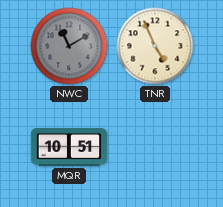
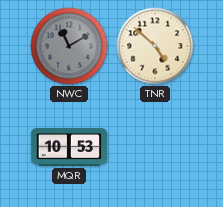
TNR: 4:56 -> 4:52 (155, 46)
MQR: 10:51 -> 10:53 (69, 147)
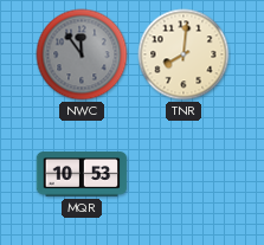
NWC: 11:10 -> 11:54 (82, 54)
TNR: 4:52 -> 8:01 (183, 54)
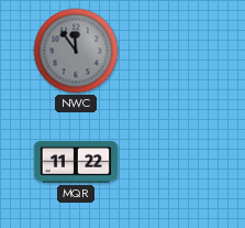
TNR: 8:01 -> none (183, 54)
MQR: 10:53 -> 11:22 (76, 162)
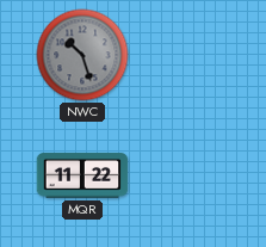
NWC: 11:54 -> 10:27 (82, 55)
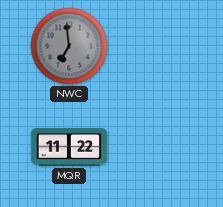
NWC: 10:27 -> 6:59 (69, 46)
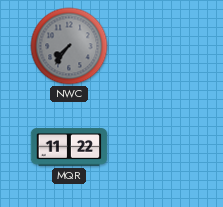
NWC: 6:59 -> 7:36 (69, 46)
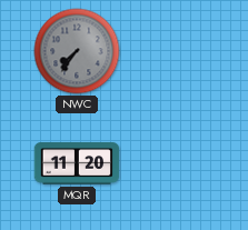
MQR: 11:22 -> 11:20 (77, 163)
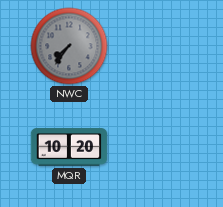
MQR: 11:20 -> 10:20 (69, 147)
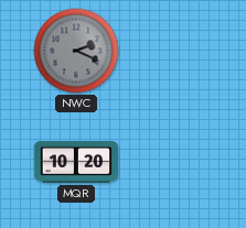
NWC: 7:36 -> 2:19 (76, 51)
